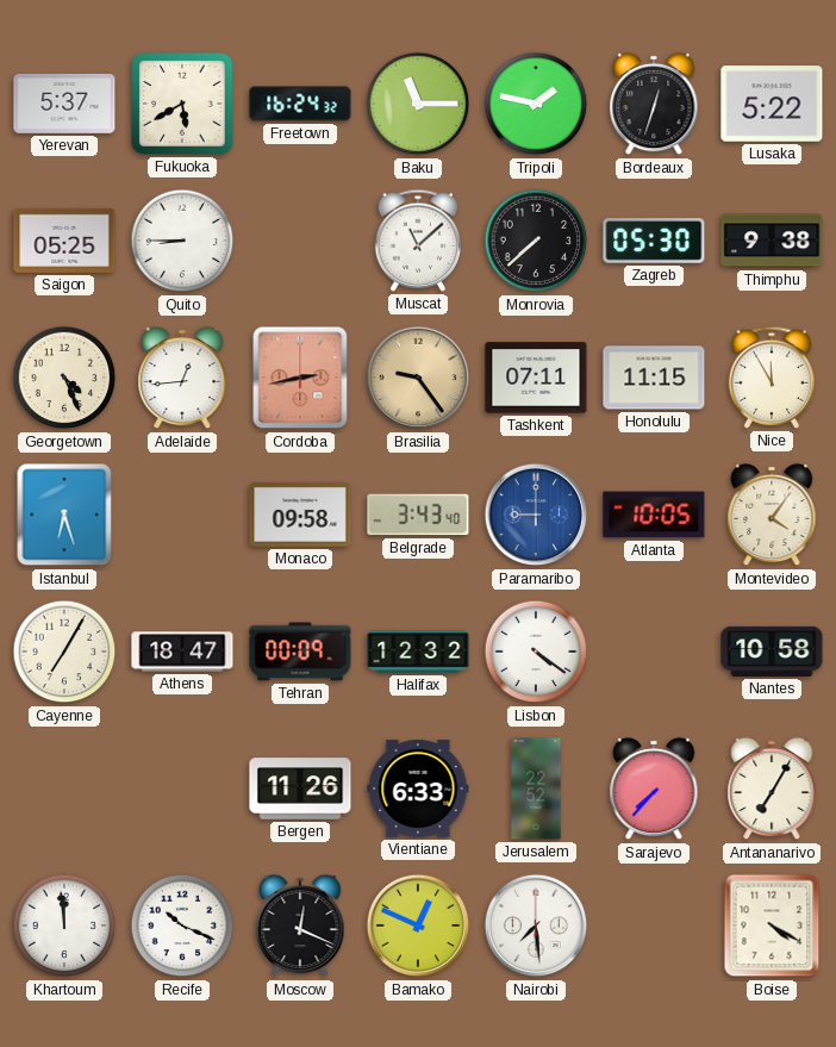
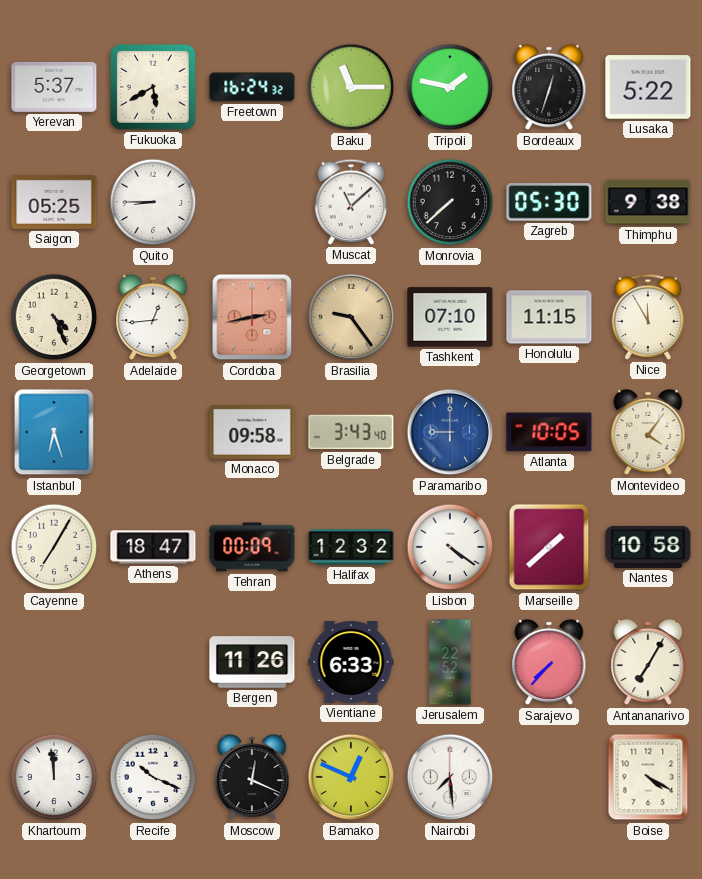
Tashkent: 07:11 -> 07:10 (450, 317)
Marseille: none -> 1:38 (549, 547)
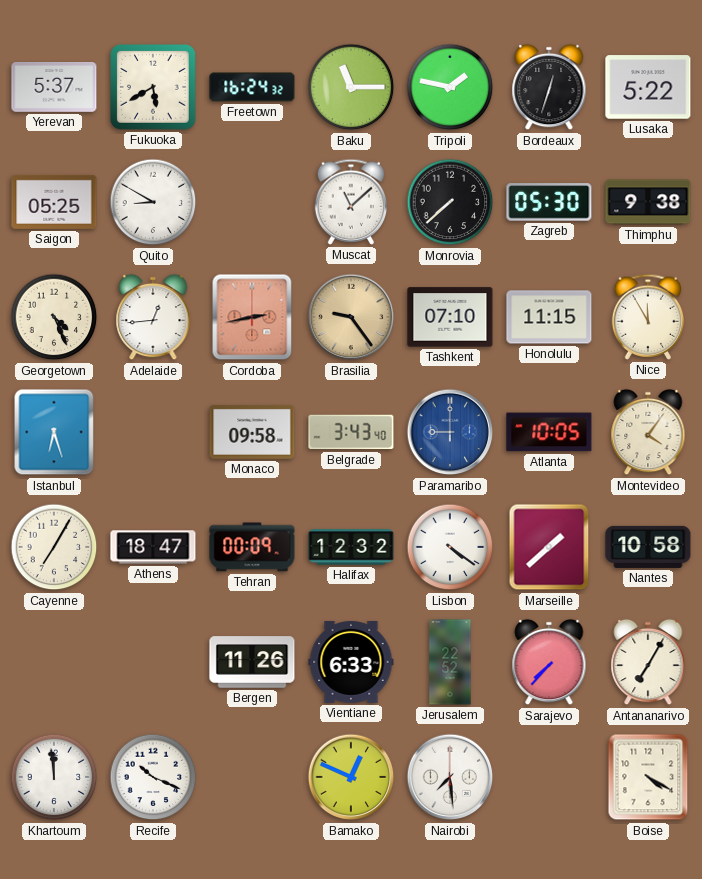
Quito: 8:45 -> 8:50 (153, 202)
Moscow: 12:19 -> none (252, 777)
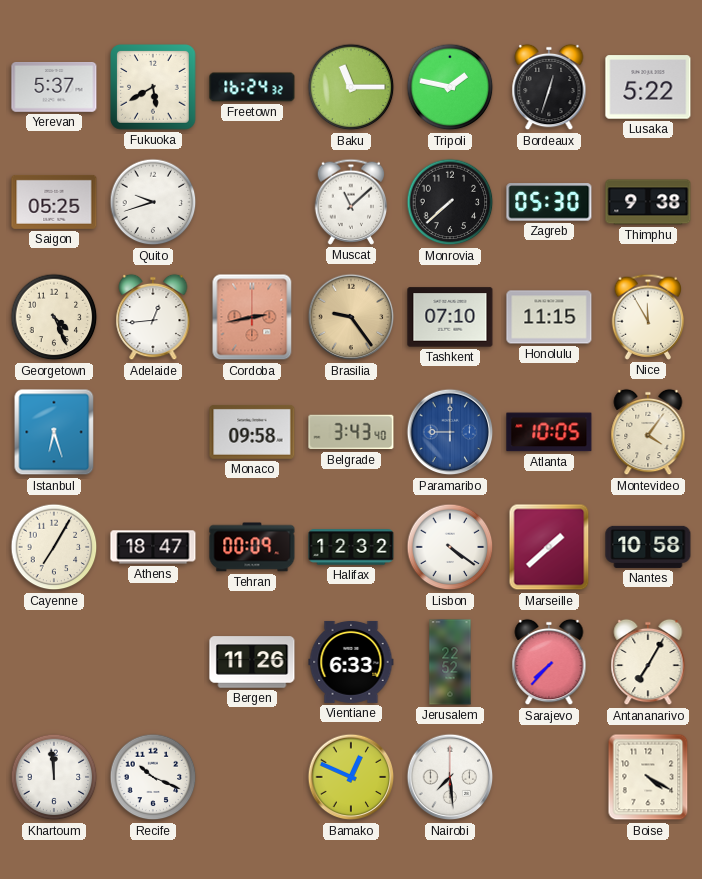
Quito: 8:50 -> 9:42 (153, 202)
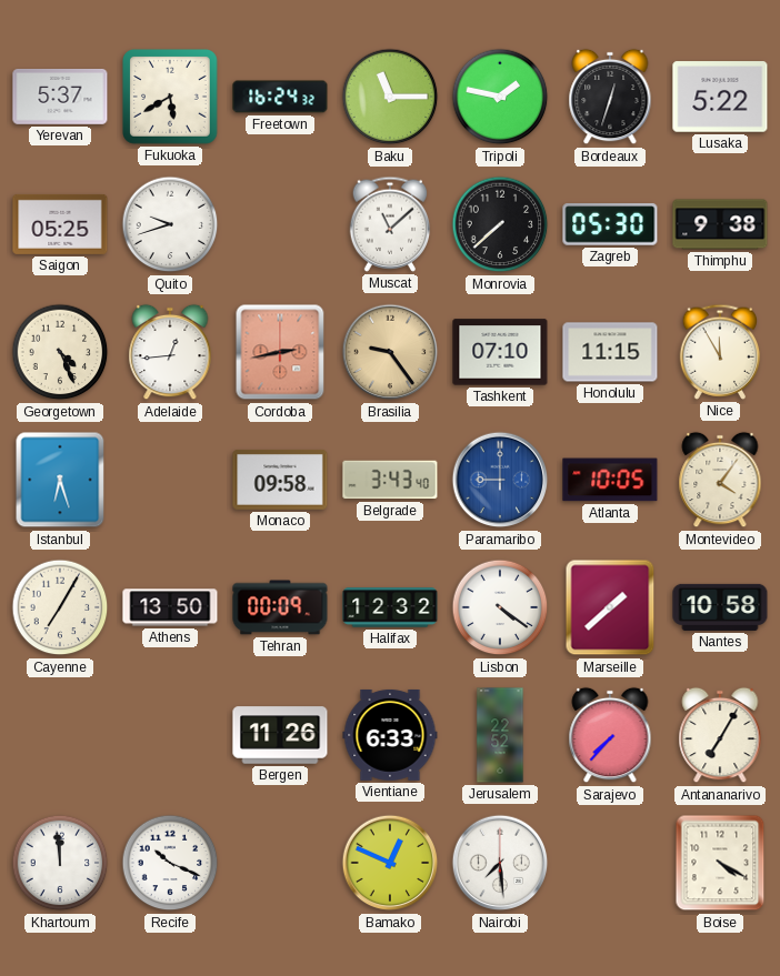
Athens: 18:47 -> 13:50 (170, 607)
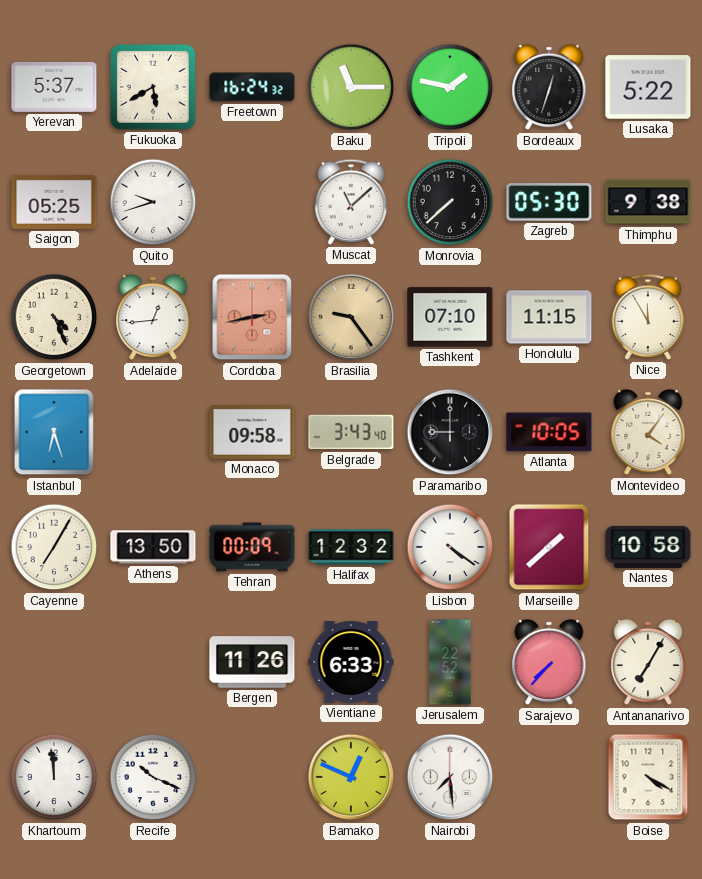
Paramaribo dial: blue -> black (450, 432)
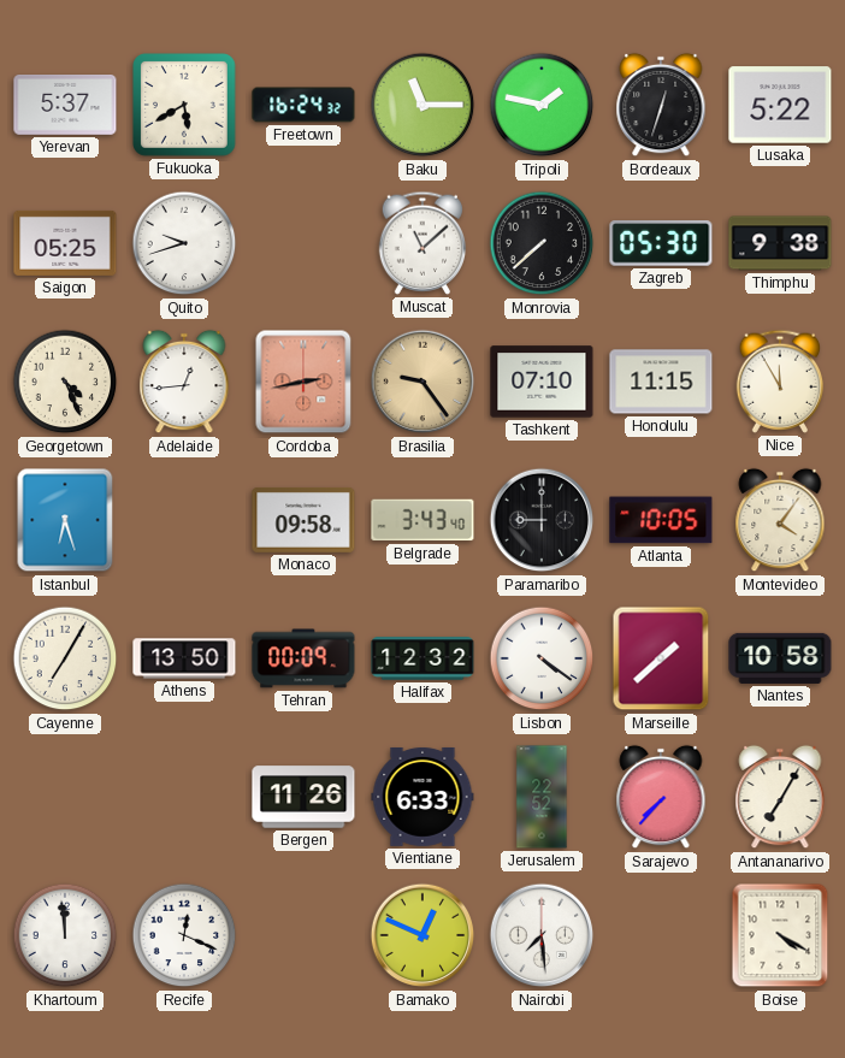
Recife: 10:19 -> 12:19 (184, 935)
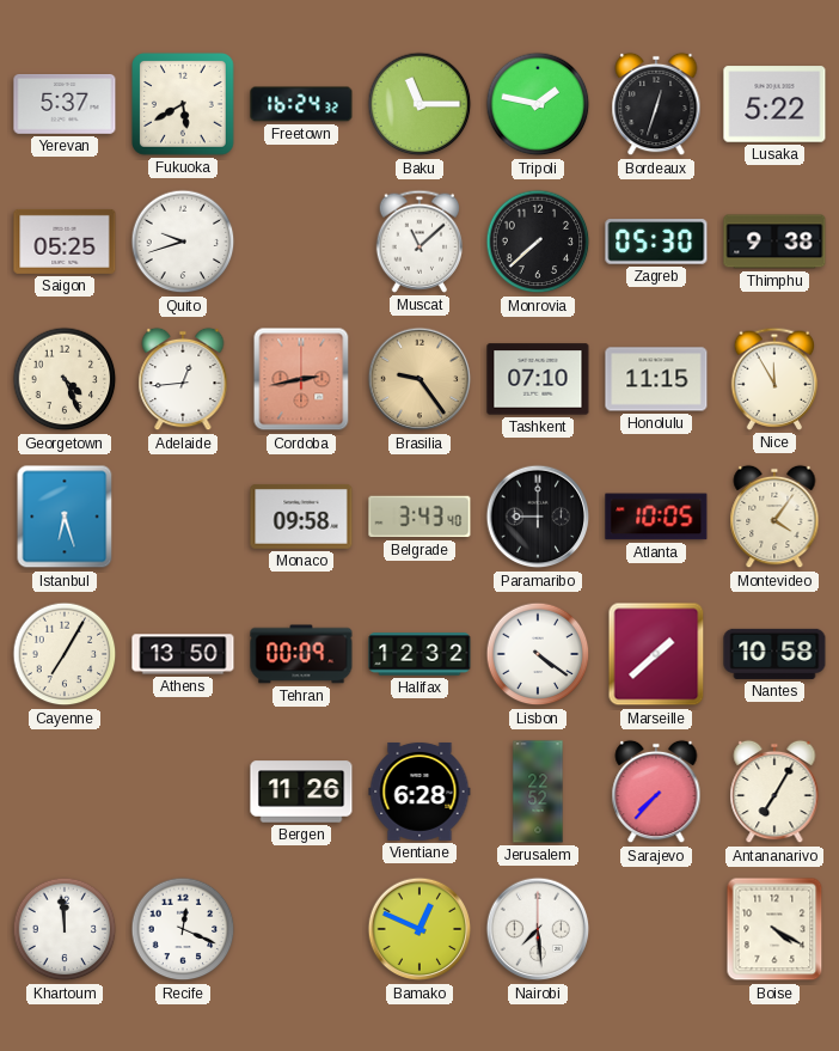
Vientiane: 6:33 -> 6:28 (419, 792)
